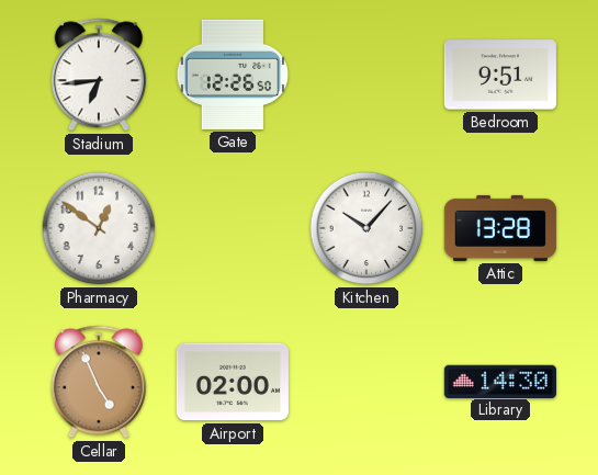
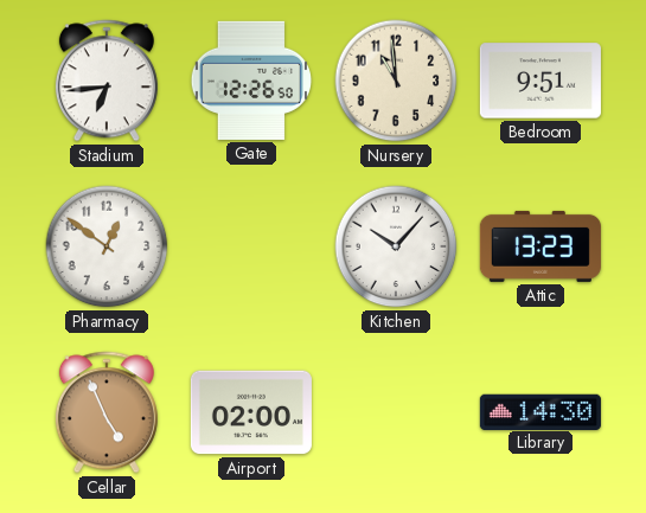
Nursery: none -> 10:59 (396, 81)
Attic: 13:28 -> 13:23 (541, 246)
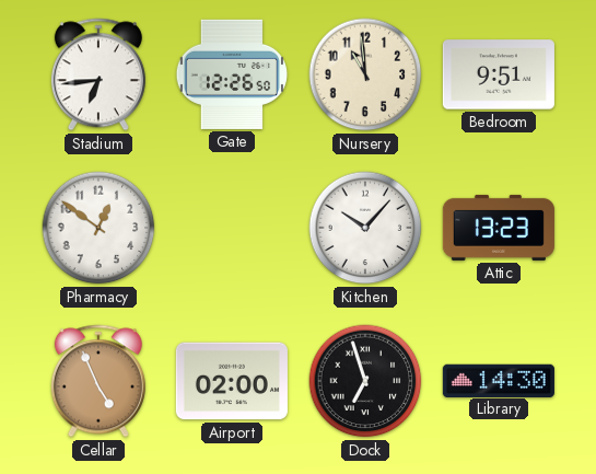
Dock: none -> 6:57 (365, 381)
